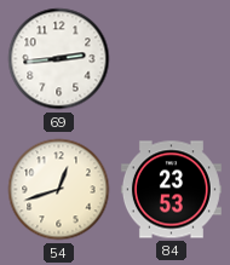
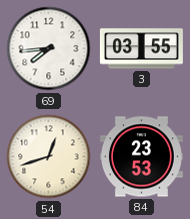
69: 2:44 -> 7:44 (49, 49)
3: none -> 03:55 (141, 49)
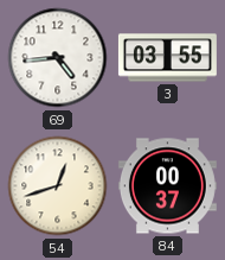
69: 7:44 -> 4:44 (58, 58)
84: 23:53 -> 00:37 (167, 186)
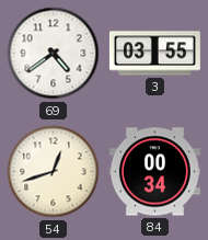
69: 4:44 -> 4:39 (54, 54)
84: 00:37 -> 00:34 (154, 172)
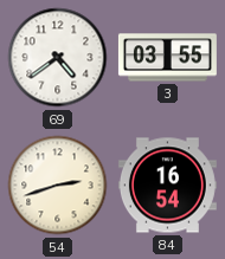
54: 12:42 -> 2:42 (58, 186)
84: 00:34 -> 16:54 (167, 186)
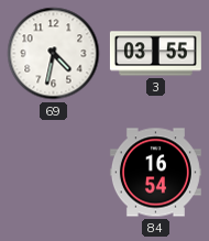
69: 4:39 -> 4:32 (54, 54)
54: 2:42 -> none (58, 186)
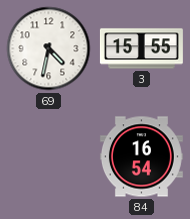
3: 03:55 -> 15:55 (141, 49)
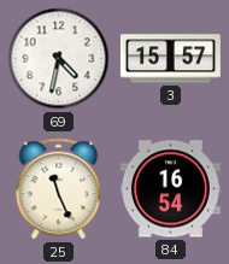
3: 15:55 -> 15:57 (170, 59)
25: none -> 11:26 (59, 189)
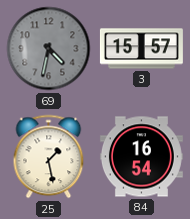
69 dial: white -> grey (49, 49)
25: 11:26 -> 1:28 (49, 157)
